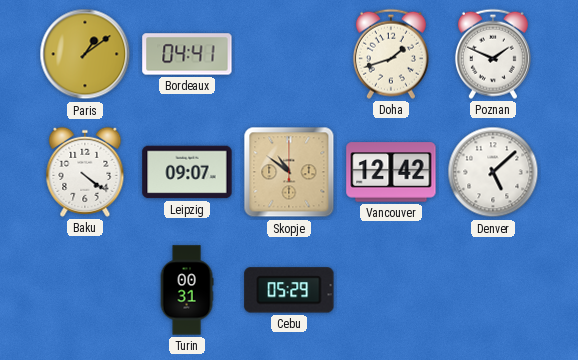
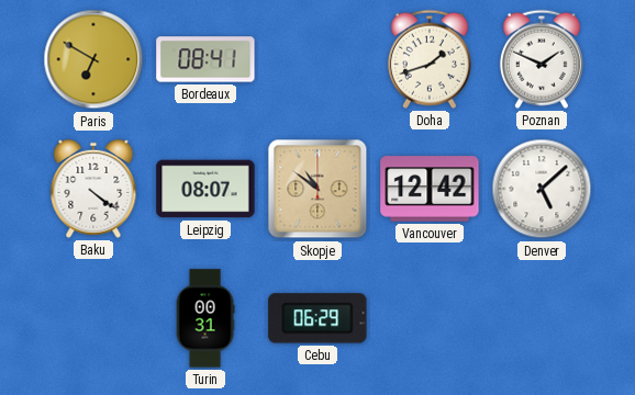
Paris: 1:09 -> 6:50 (93, 59)
Bordeaux: 04:41 -> 08:41 (205, 59)
Leipzig: 09:07 -> 08:07 (205, 189)
Cebu: 05:29 -> 06:29 (317, 318)
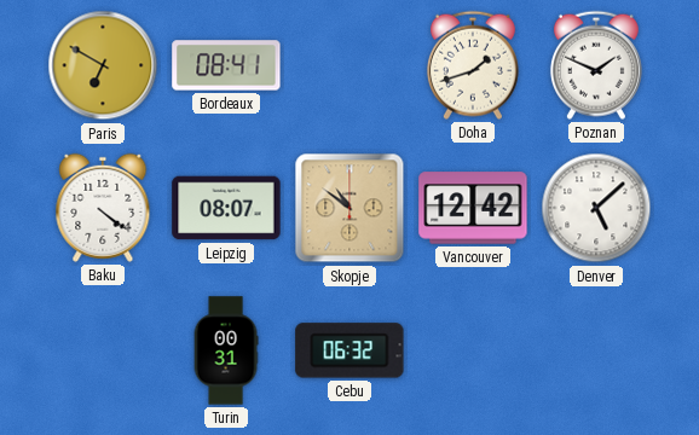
Cebu: 06:29 -> 06:32 (349, 350)
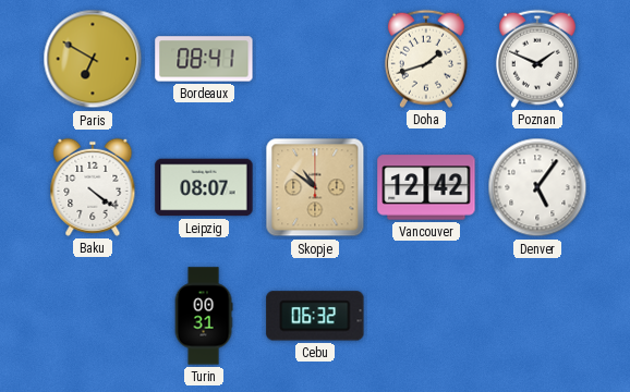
Denver: 5:08 -> 5:06 (537, 187)
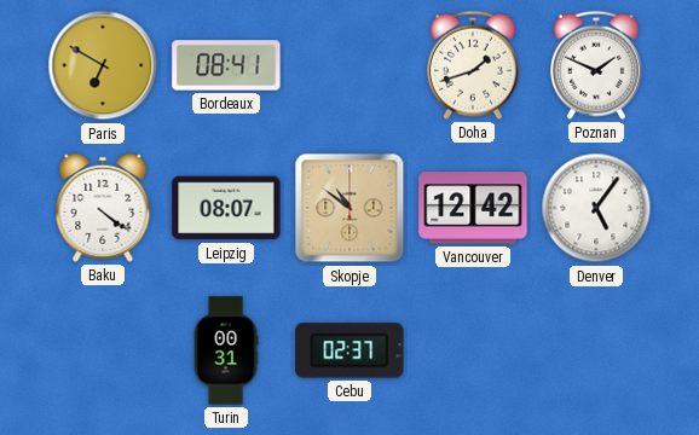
Cebu: 06:32 -> 02:37 (349, 350)
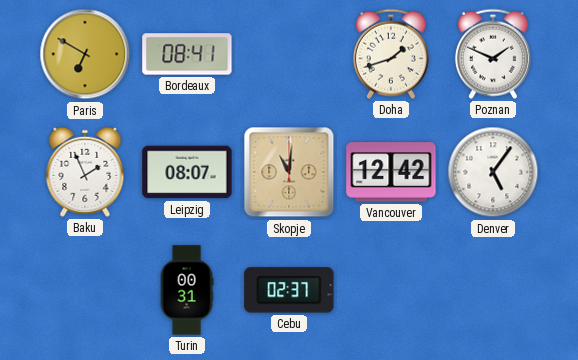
Baku: 4:21 -> 1:56 (85, 172)
Skopje: 10:51 -> 11:01 (289, 172)
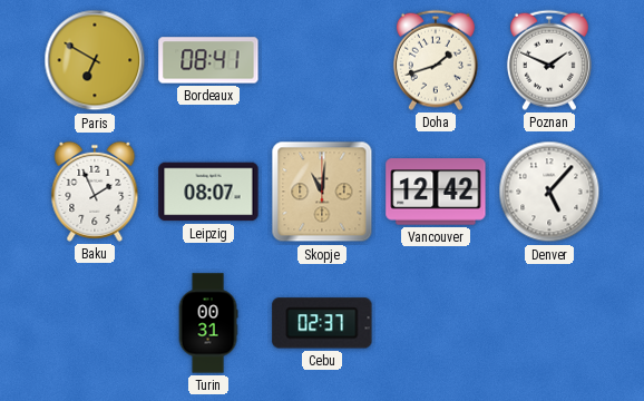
Denver: 5:06 -> 5:07 (549, 192)
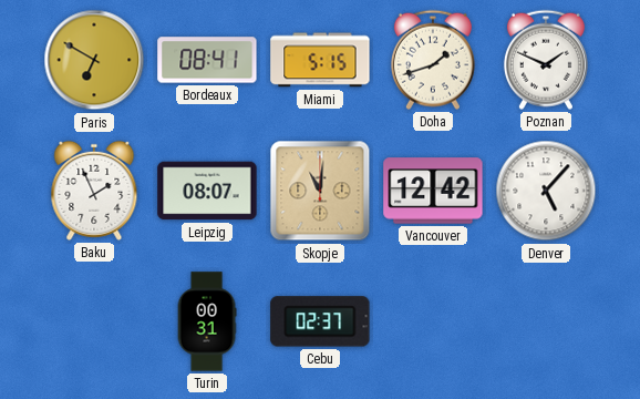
Miami: none -> 5:15 (320, 60)
